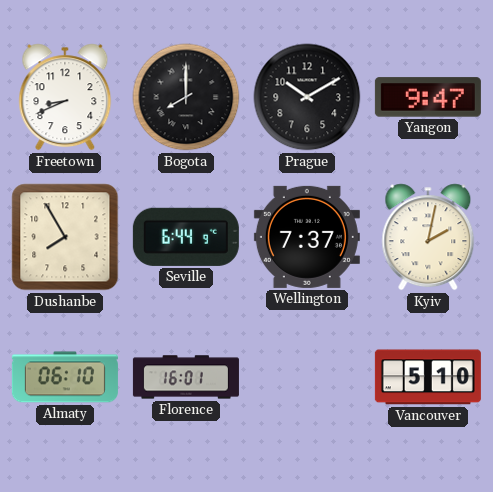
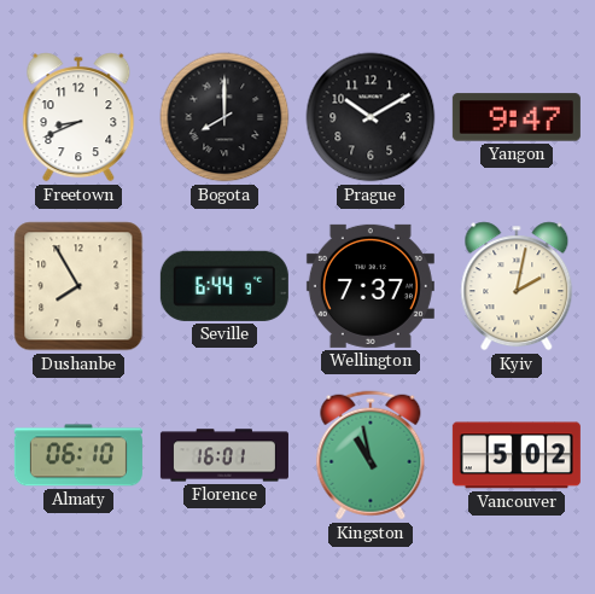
Kingston: none -> 10:58 (371, 455)
Vancouver: 5:10 -> 5:02 (517, 455)
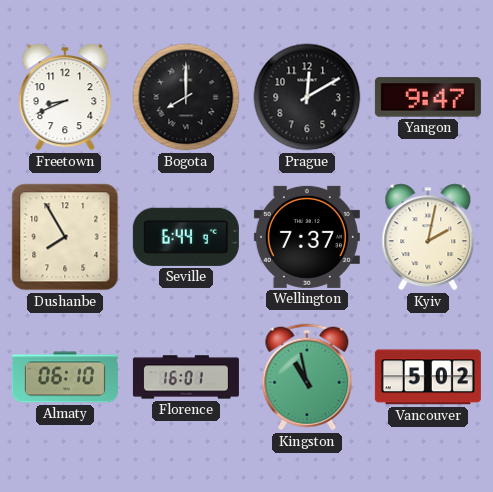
Prague: 10:10 -> 12:10 (307, 97)
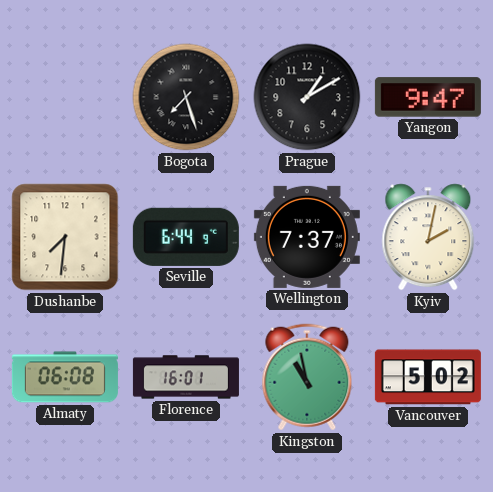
Freetown: 8:41 -> none (65, 97)
Bogota: 8:00 -> 7:27 (186, 97)
Prague: 12:10 -> 1:10 (307, 97)
Dushanbe: 7:55 -> 7:31 (65, 237)
Almaty: 06:10 -> 06:08 (65, 377)
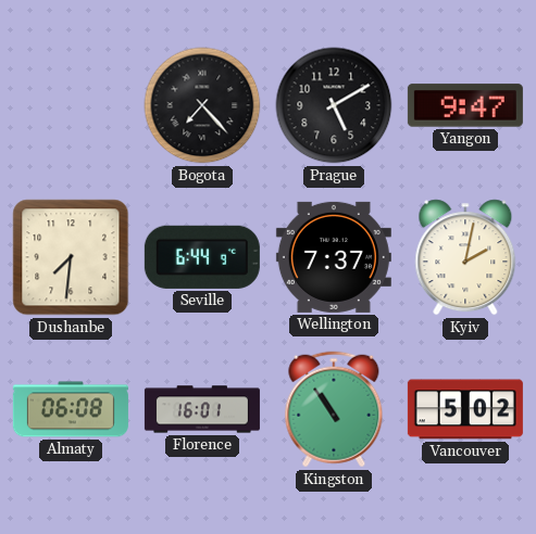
Bogota: 7:27 -> 7:23 (202, 105)
Prague: 1:10 -> 5:10 (334, 105)
Kingston: 10:58 -> 10:54 (334, 409)
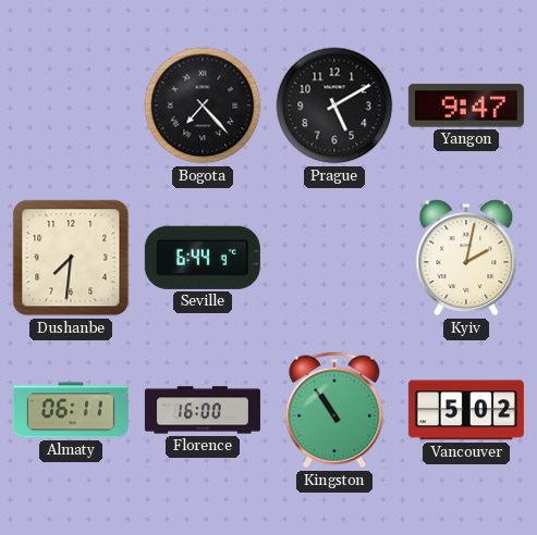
Wellington: 7:37 -> none (334, 257)
Almaty: 06:08 -> 06:11 (71, 410)
Florence: 16:01 -> 16:00 (203, 410)
